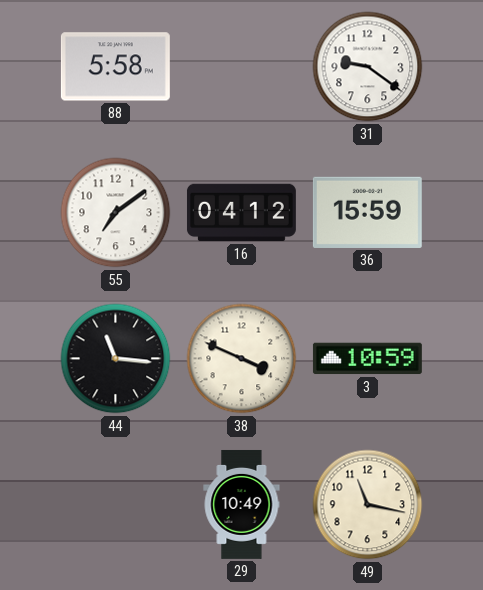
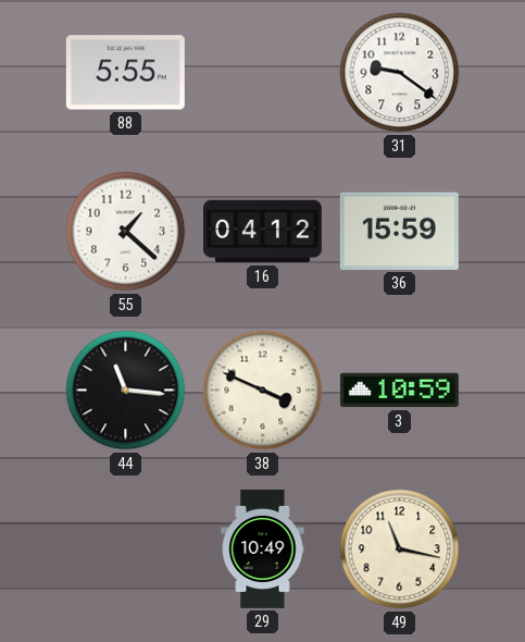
88: 5:58 -> 5:55 (125, 73)
55: 7:09 -> 1:22 (126, 232)
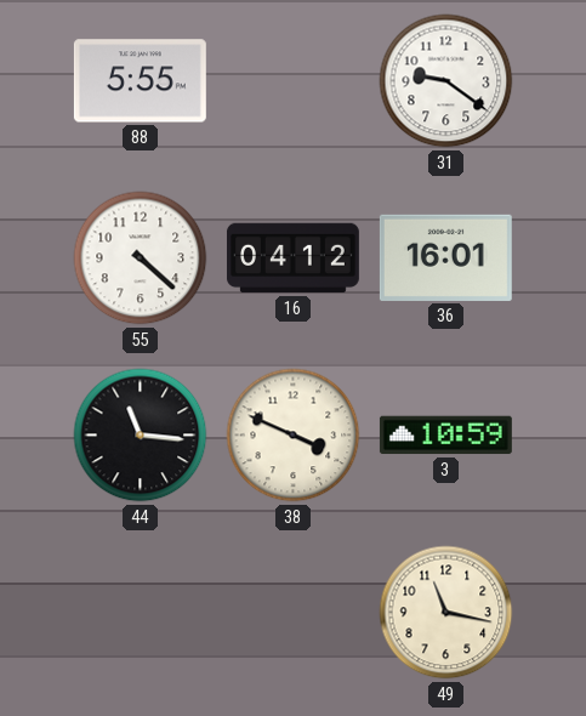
55: 1:22 -> 4:22 (141, 258)
36: 15:59 -> 16:01 (445, 257)
29: 10:49 -> none (263, 548)
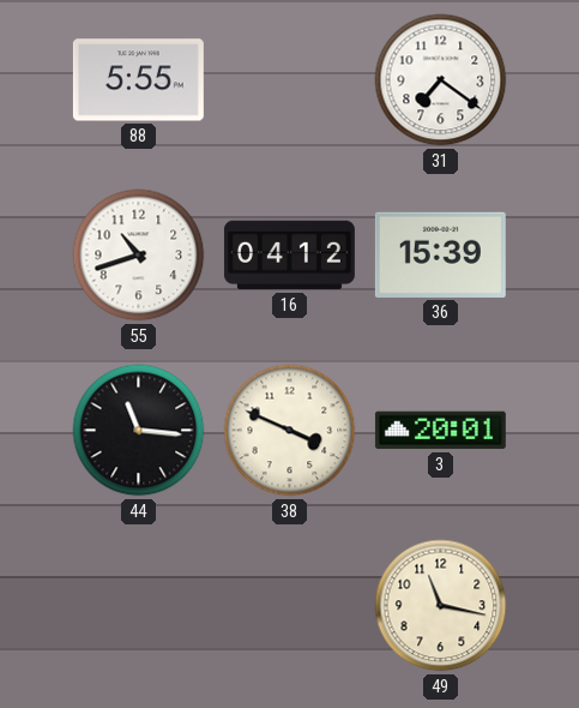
31: 9:21 -> 7:21 (441, 80)
55: 4:22 -> 10:42 (139, 256)
36: 16:01 -> 15:39 (440, 254)
3: 10:59 -> 20:01 (440, 431)
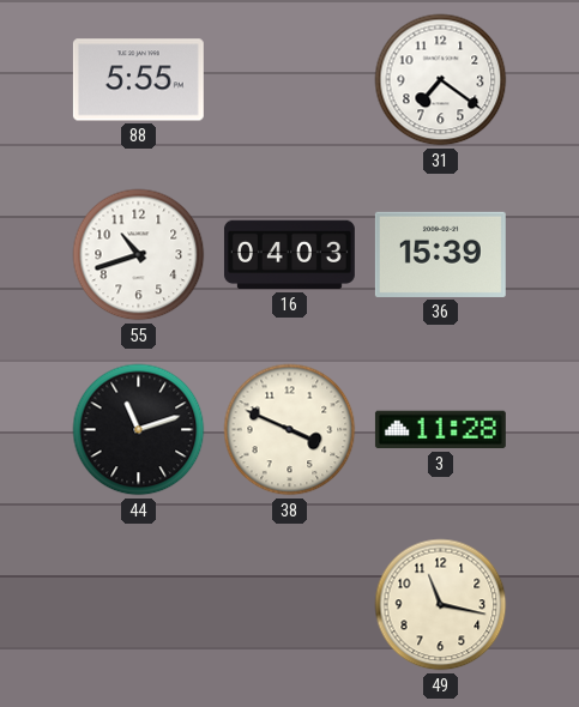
16: 04:12 -> 04:03 (289, 255)
44: 11:16 -> 11:12 (139, 430)
3: 20:01 -> 11:28 (440, 430)
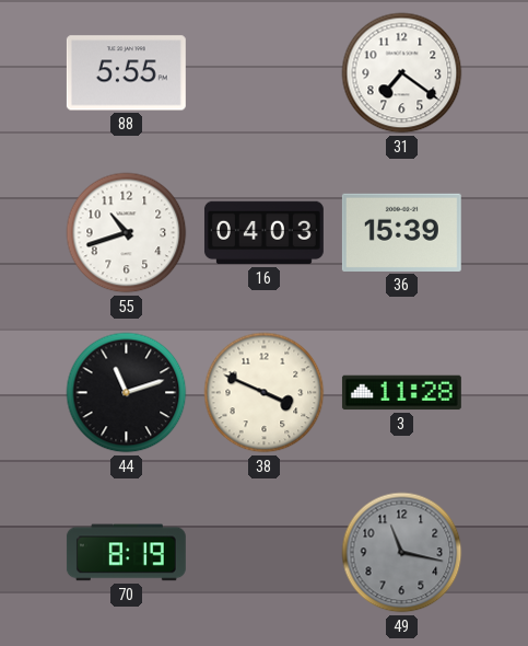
70: none -> 8:19 (126, 553)
49 dial: cream -> grey (402, 553)
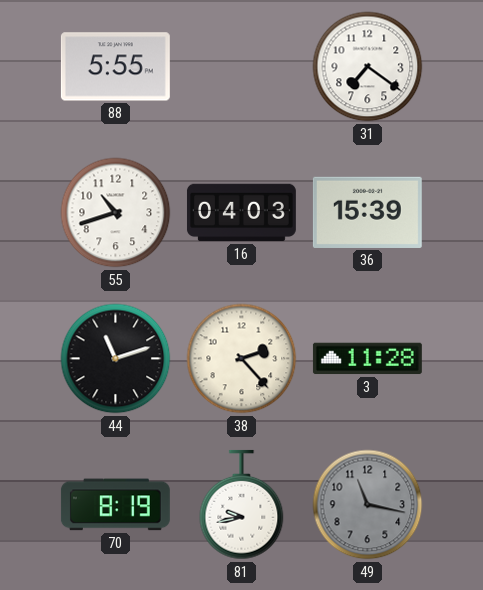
38: 3:49 -> 2:23 (242, 359)
81: none -> 9:43 (242, 505)
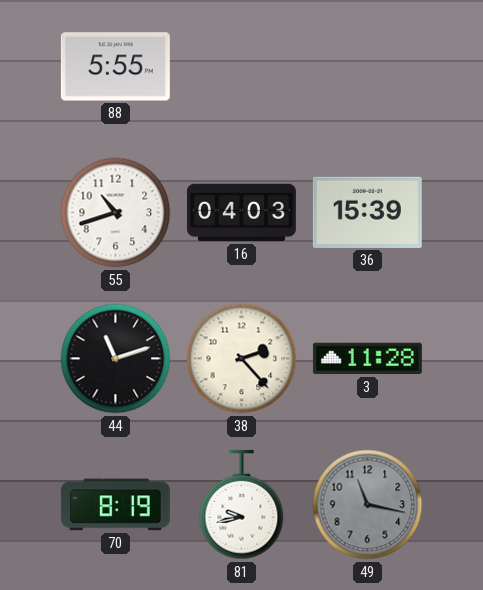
31: 7:21 -> none (368, 67)
